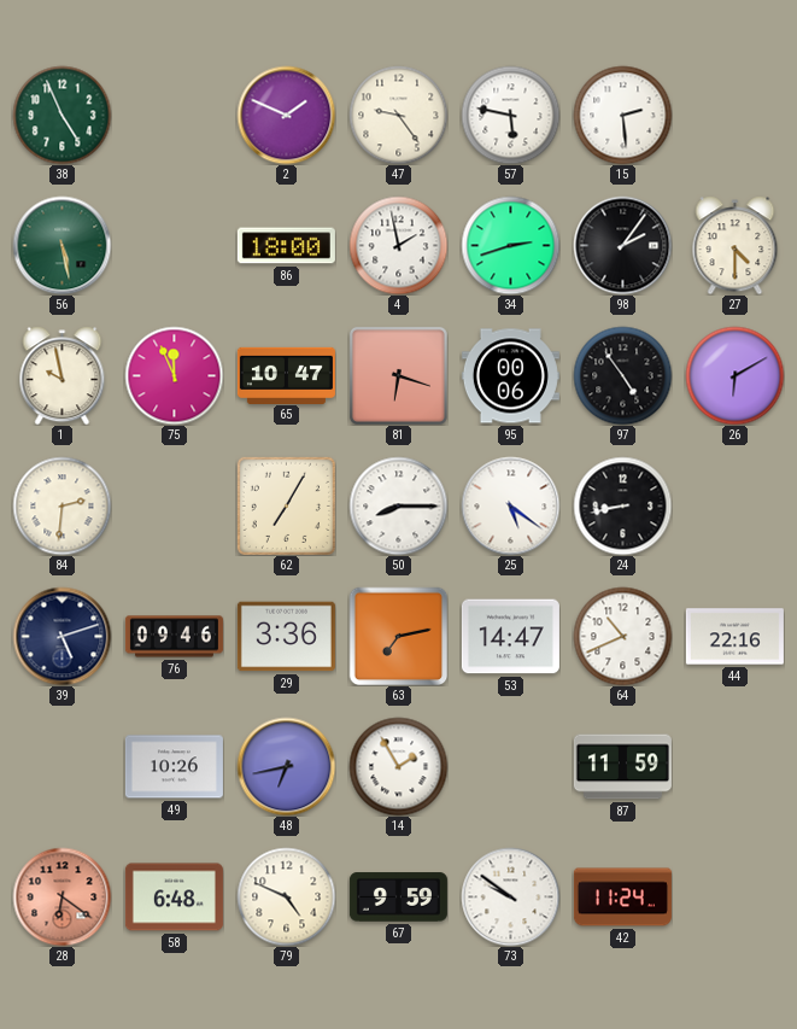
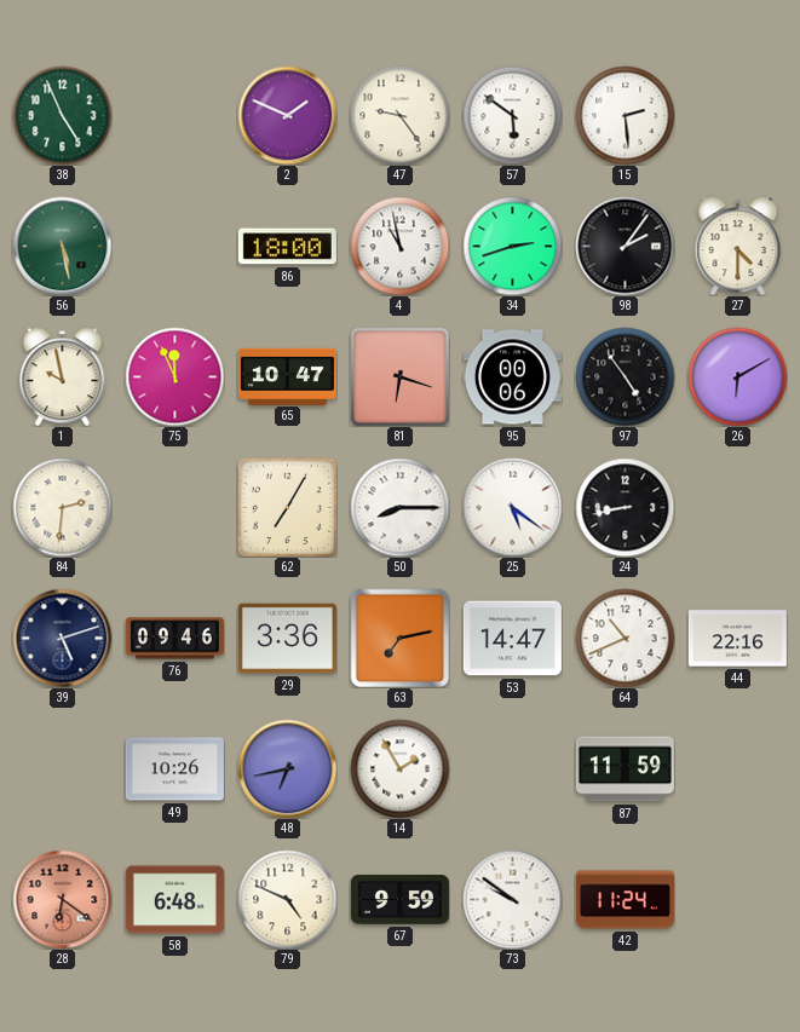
57: 5:47 -> 5:51 (512, 115)
4: 1:58 -> 10:58 (399, 246)
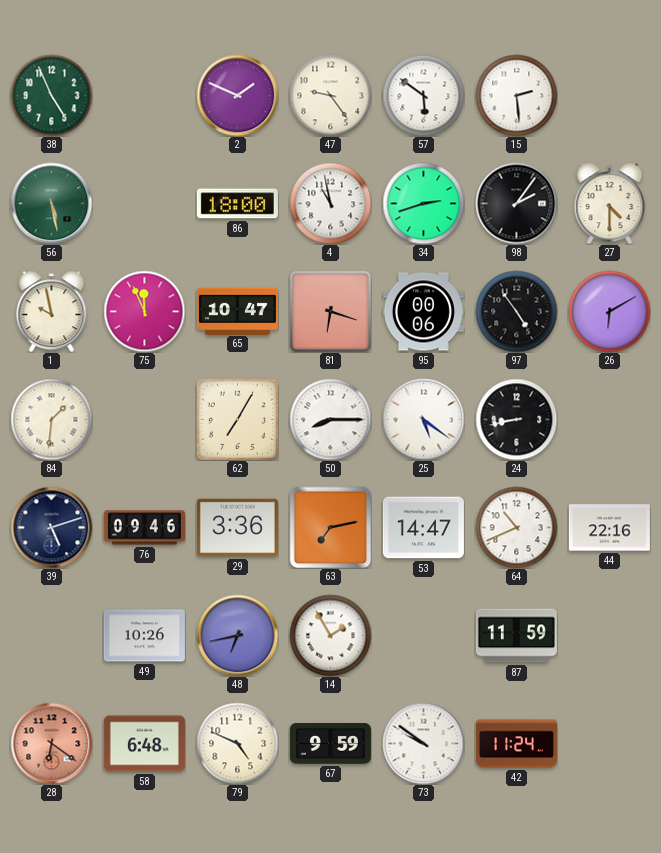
84: 2:31 -> 1:31 (51, 419)
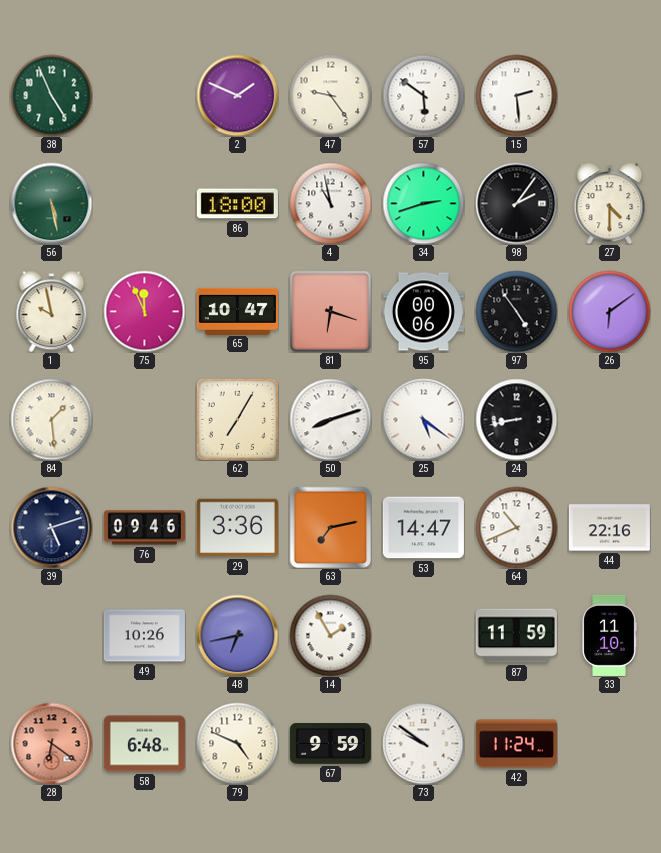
26: 6:10 -> 6:09 (609, 311)
84: 1:31 -> 1:29 (51, 419)
50: 8:15 -> 8:12 (330, 419)
33: none -> 11:10 (609, 635)
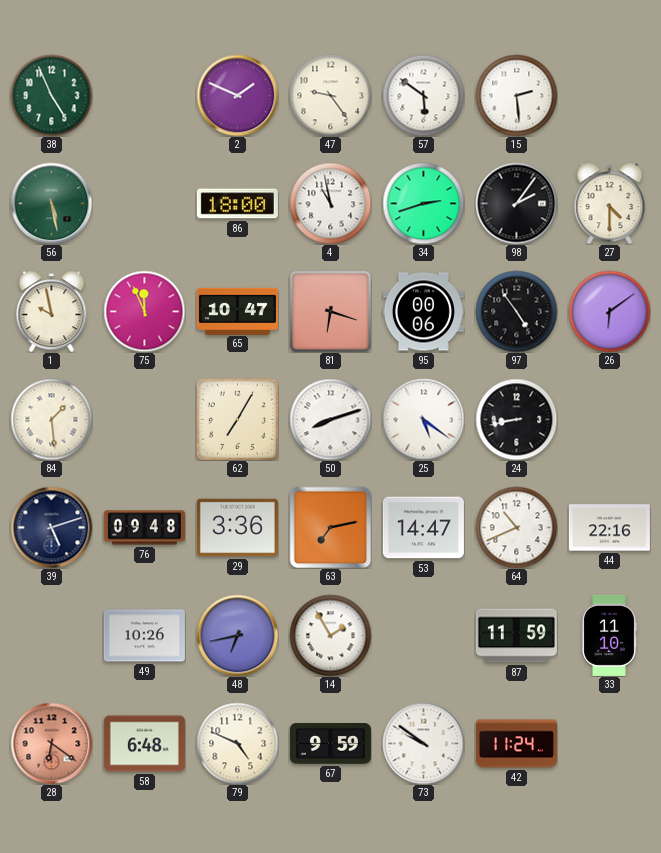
76: 09:46 -> 09:48 (144, 528)
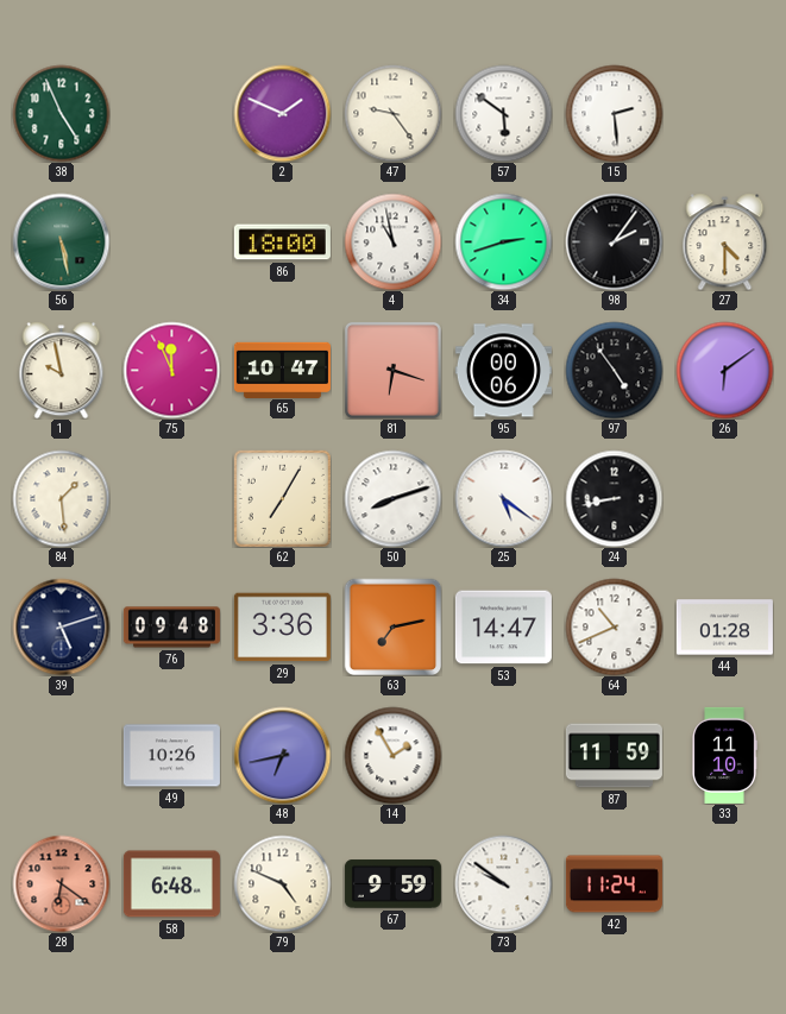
44: 22:16 -> 01:28 (724, 628)
